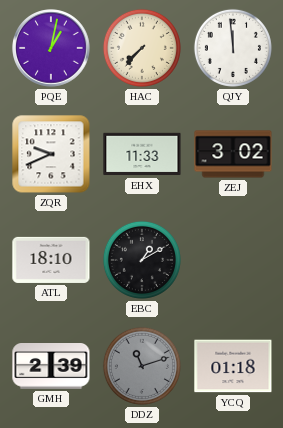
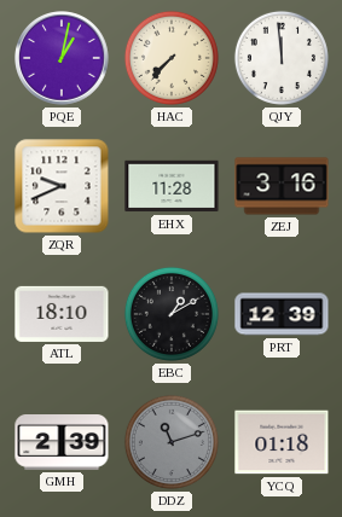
EHX: 11:33 -> 11:28 (172, 186)
ZEJ: 3:02 -> 3:16 (282, 186)
PRT: none -> 12:39 (282, 314)
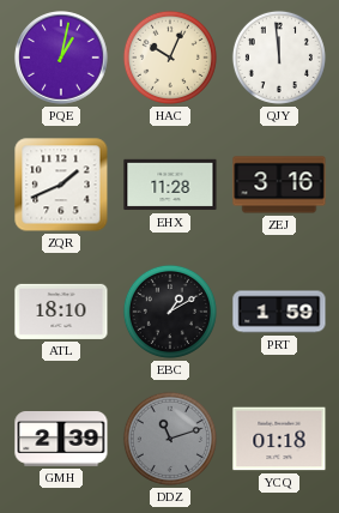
HAC: 7:37 -> 10:04 (170, 58)
ZQR: 9:41 -> 1:41 (61, 185)
PRT: 12:39 -> 1:59 (279, 312)
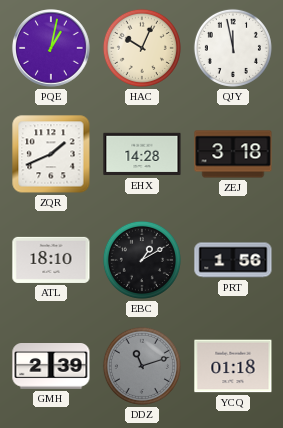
QJY: 11:59 -> 11:58 (233, 48)
EHX: 11:28 -> 14:28 (142, 154)
ZEJ: 3:16 -> 3:18 (233, 154)
PRT: 1:59 -> 1:56 (233, 260)
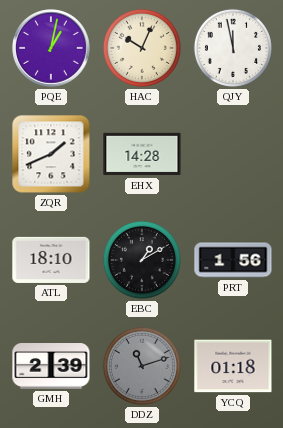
ZEJ: 3:18 -> none (233, 154)
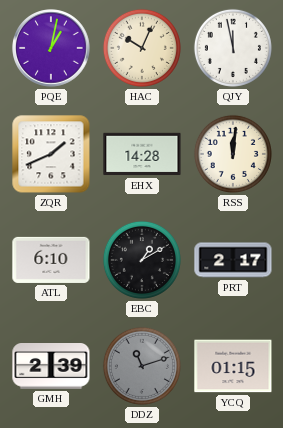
RSS: none -> 12:01 (233, 154)
ATL: 18:10 -> 6:10 (51, 260)
PRT: 1:56 -> 2:17 (233, 260)
YCQ: 01:18 -> 01:15 (233, 366)
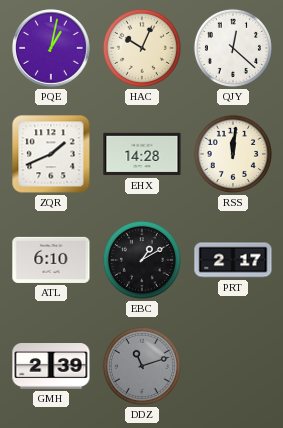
QJY: 11:58 -> 12:22 (233, 48)
YCQ: 01:15 -> none (233, 366)
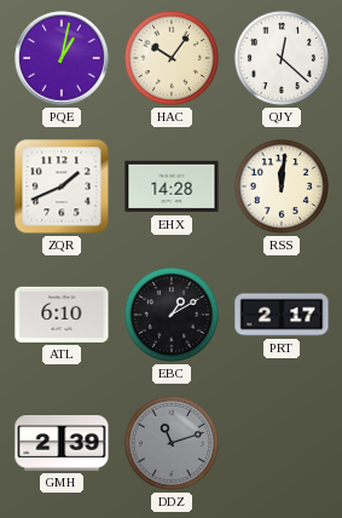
HAC: 10:04 -> 10:06 (172, 58)
